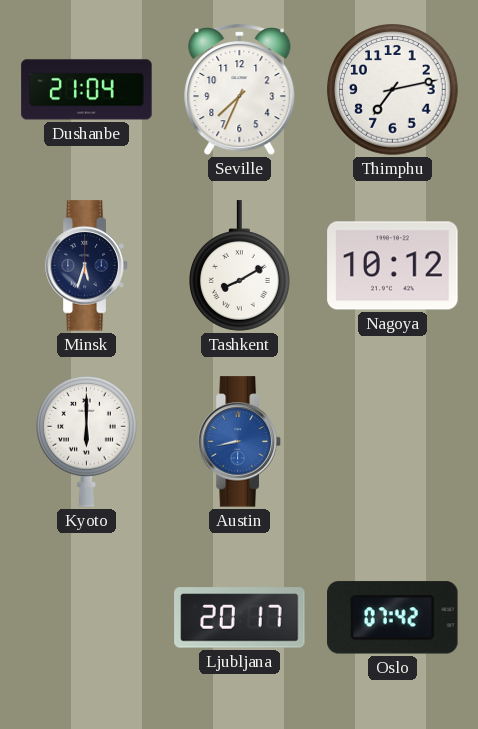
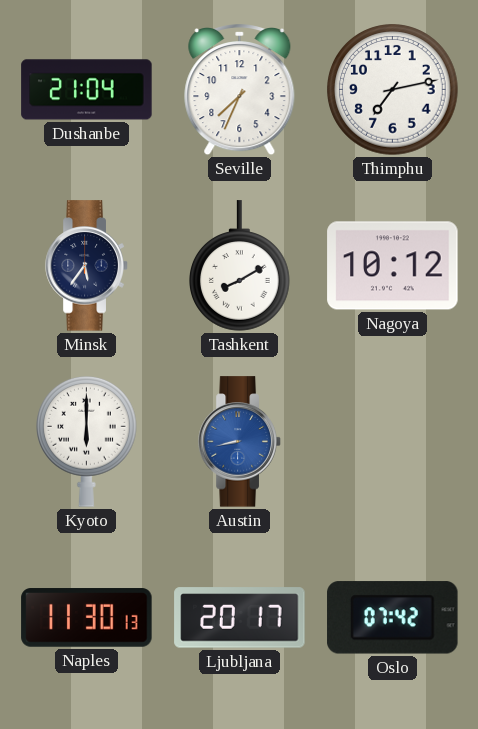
Minsk: 5:33 -> 5:36 (87, 266)
Naples: none -> 11:30 (87, 618)
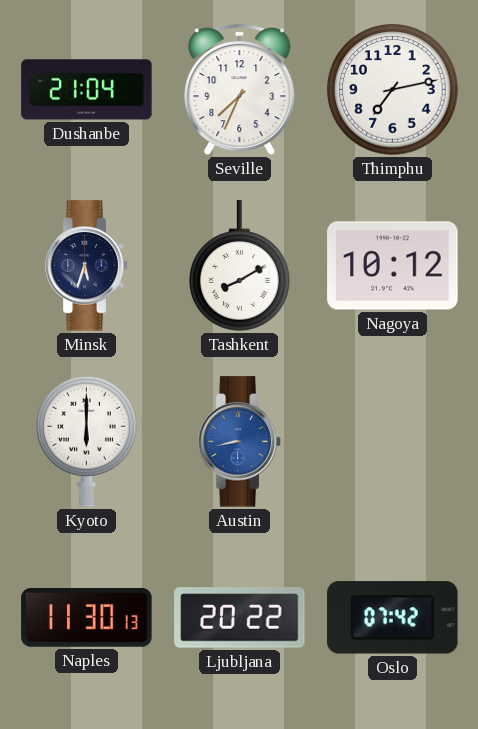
Minsk: 5:36 -> 5:33 (87, 266)
Ljubljana: 20:17 -> 20:22 (240, 618)
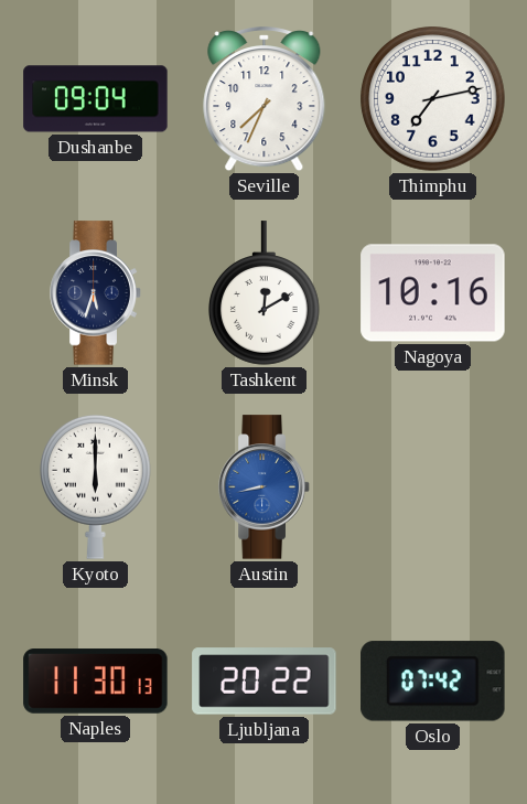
Dushanbe: 21:04 -> 09:04 (96, 99)
Tashkent: 8:10 -> 12:10 (265, 293)
Nagoya: 10:12 -> 10:16 (433, 293)
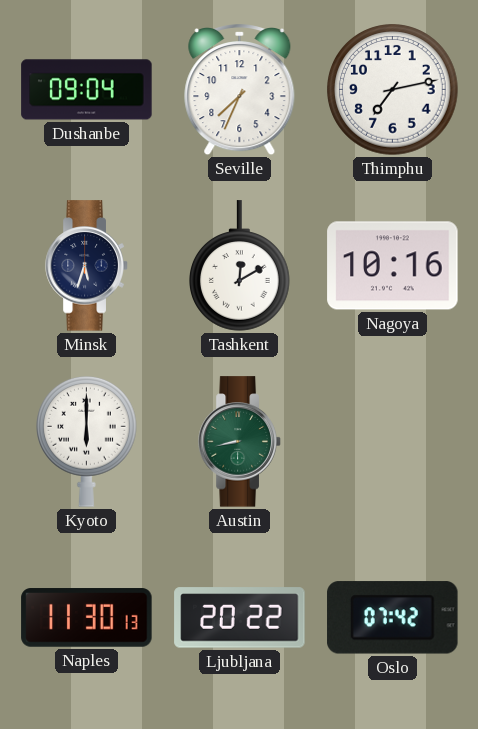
Austin dial: blue -> green (240, 442)
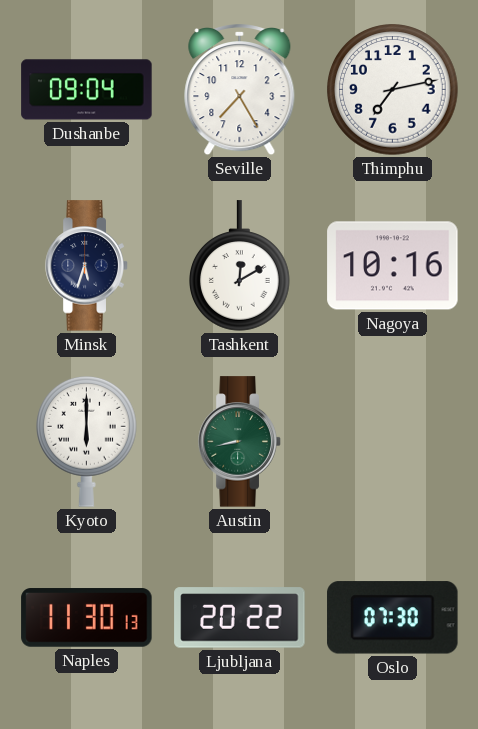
Seville: 7:34 -> 7:25 (240, 91)
Oslo: 07:42 -> 07:30 (393, 618)
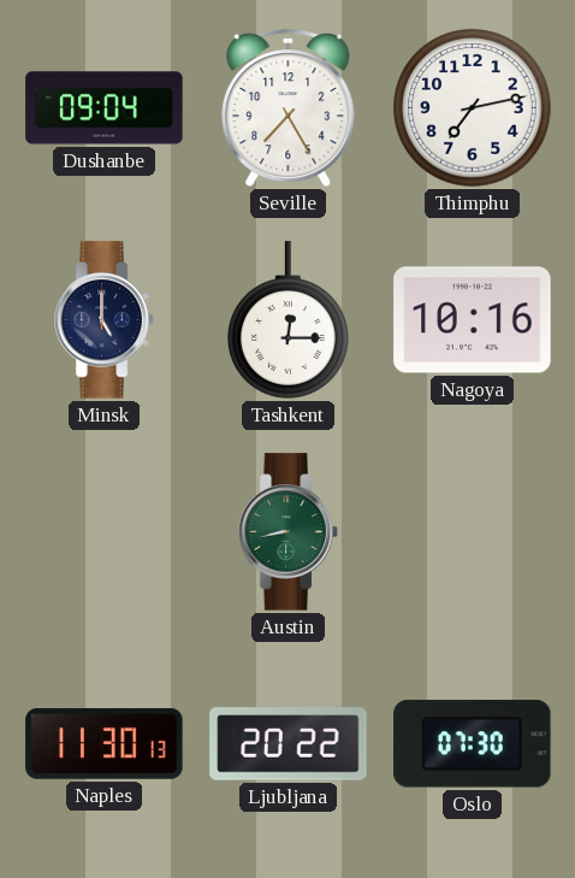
Minsk: 5:33 -> 5:00 (105, 320)
Tashkent: 12:10 -> 12:15 (289, 320)
Kyoto: 6:00 -> none (87, 441)
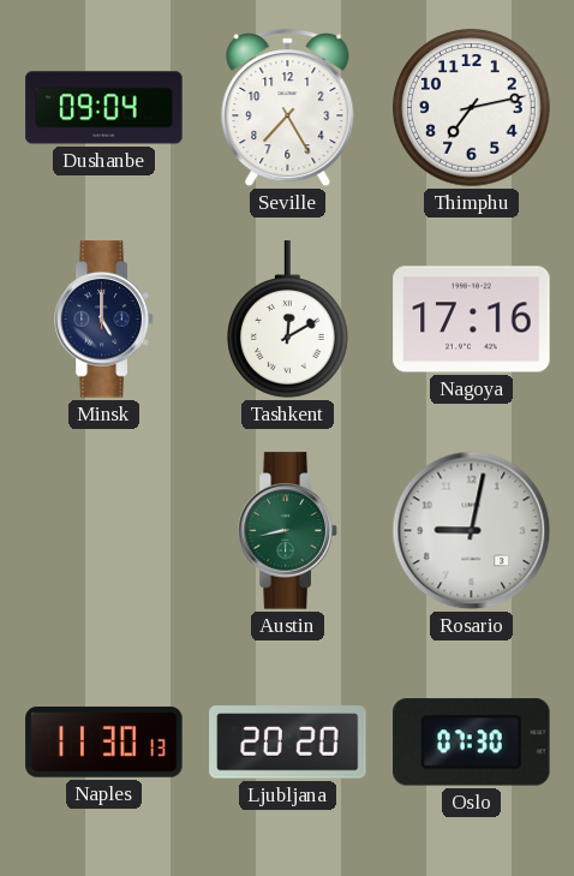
Tashkent: 12:15 -> 12:10 (288, 320)
Nagoya: 10:16 -> 17:16 (472, 320)
Rosario: none -> 9:02 (472, 531)
Ljubljana: 20:22 -> 20:20 (288, 743)
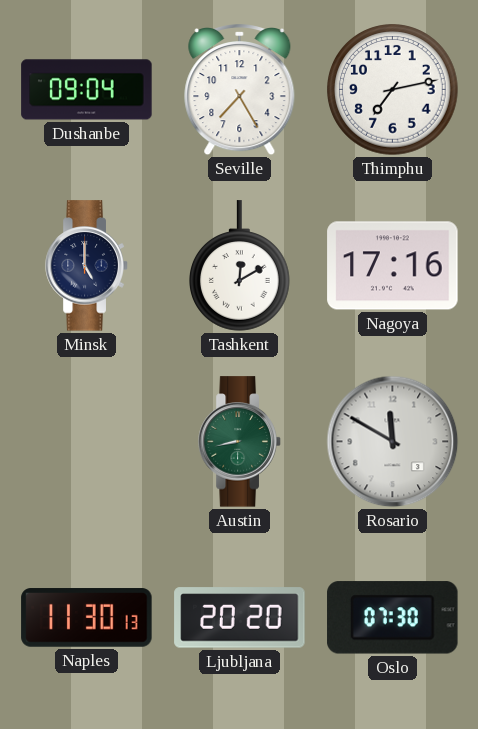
Rosario: 9:02 -> 11:50 (393, 442)
